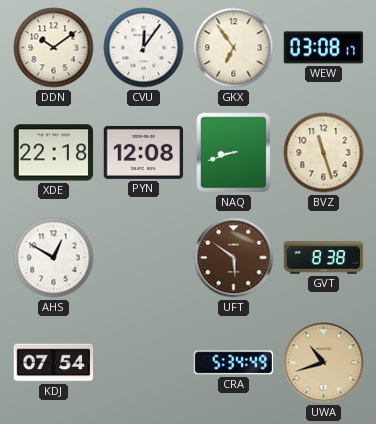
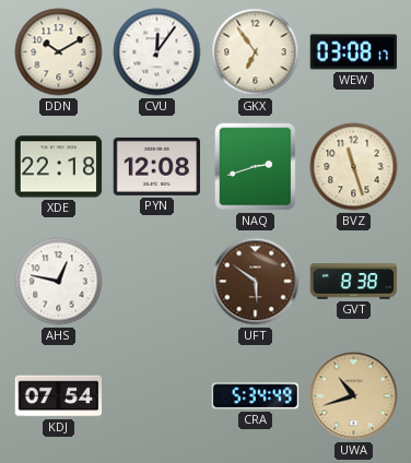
DDN: 10:09 -> 10:10 (59, 52)
NAQ: 8:42 -> 2:42 (256, 167)
AHS: 12:50 -> 12:47 (59, 282)
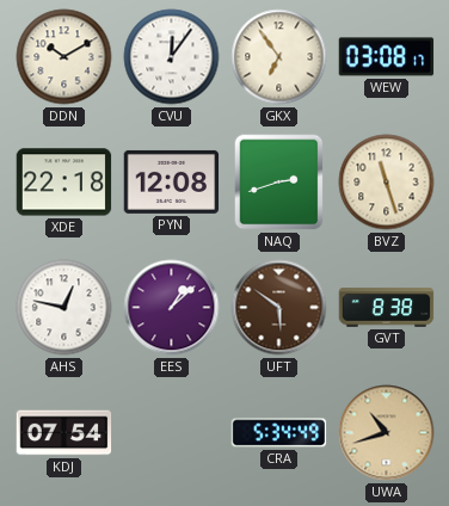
EES: none -> 1:08 (172, 308)
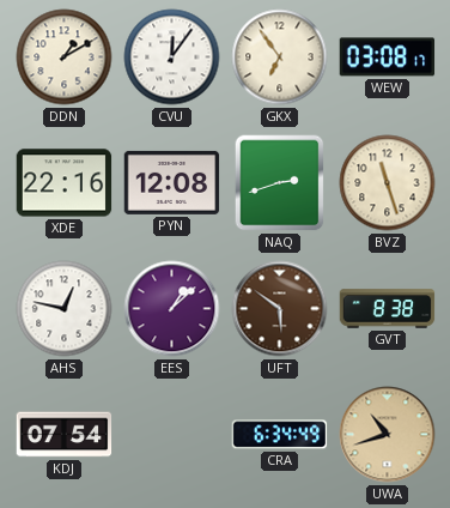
DDN: 10:10 -> 1:10 (65, 58)
XDE: 22:18 -> 22:16 (65, 183)
CRA: 5:34 -> 6:34 (280, 435)
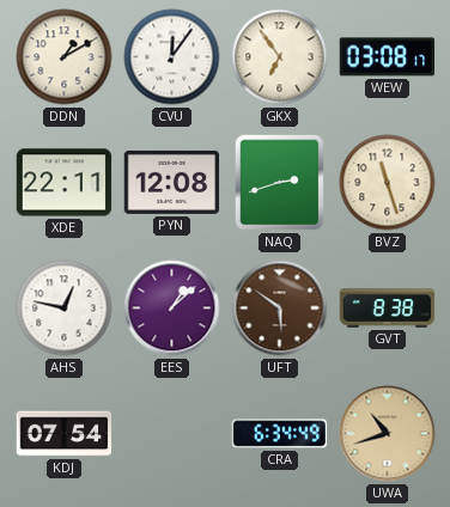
XDE: 22:16 -> 22:11 (65, 183)
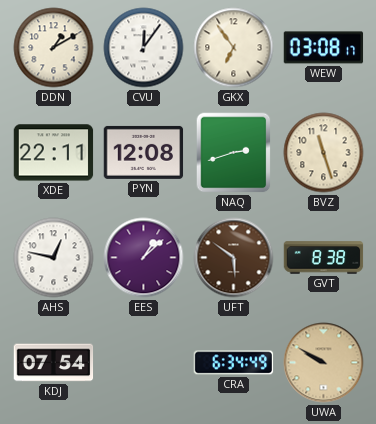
UWA: 10:42 -> 9:50 (324, 363)
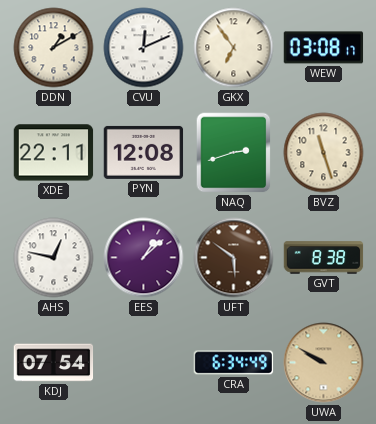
CVU: 12:06 -> 12:11 (144, 48)
